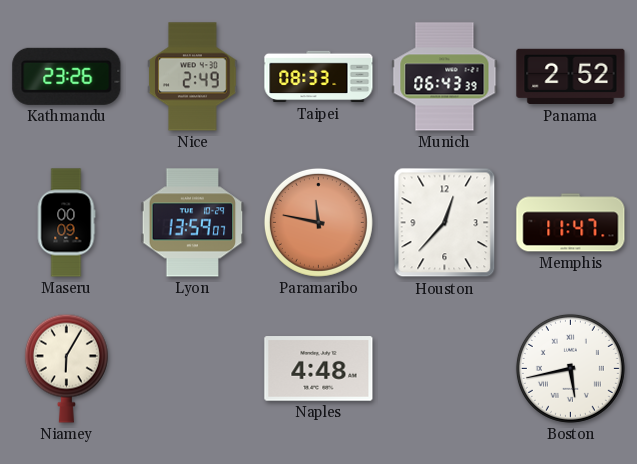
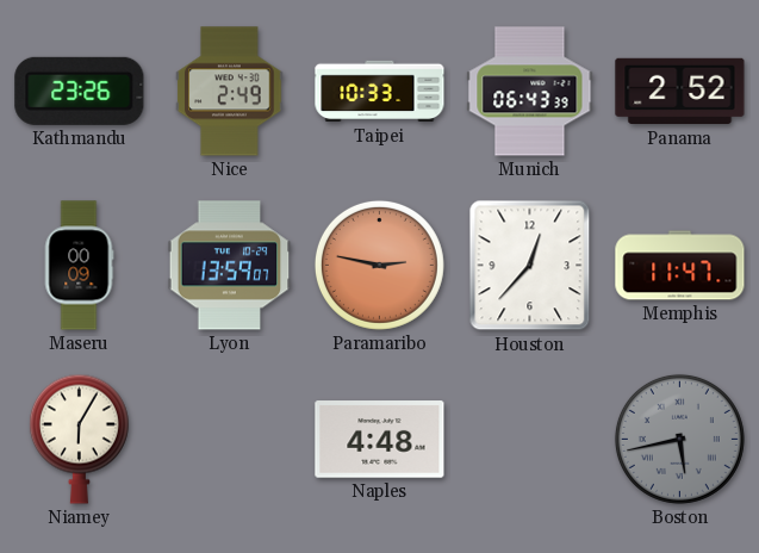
Taipei: 08:33 -> 10:33 (380, 92)
Paramaribo: 11:47 -> 2:47 (379, 265)
Boston dial: white -> grey (679, 439)
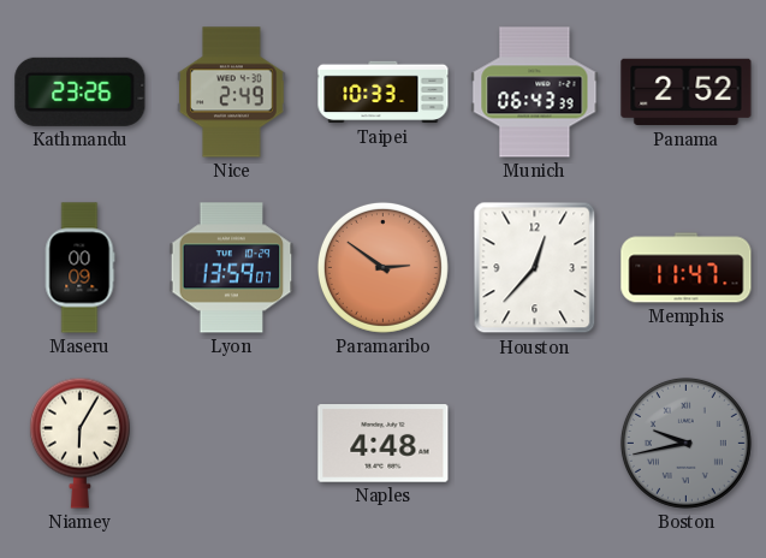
Paramaribo: 2:47 -> 2:51 (382, 267)
Boston: 5:43 -> 9:43 (685, 443)
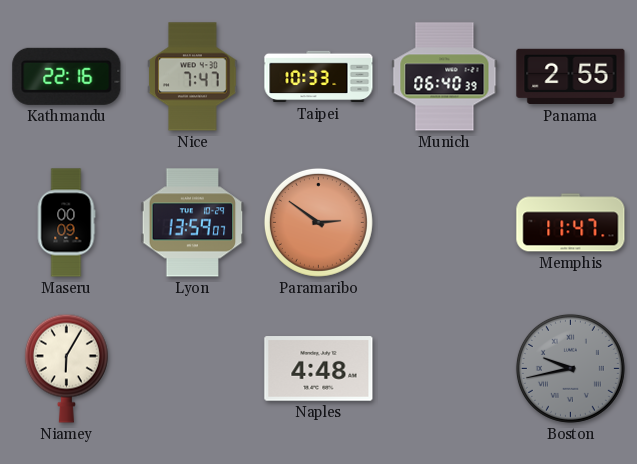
Kathmandu: 23:26 -> 22:16 (67, 76)
Nice: 2:49 -> 7:47 (193, 77)
Munich: 06:43 -> 06:40 (445, 77)
Panama: 2:52 -> 2:55 (571, 77)
Houston: 12:37 -> none (535, 268)
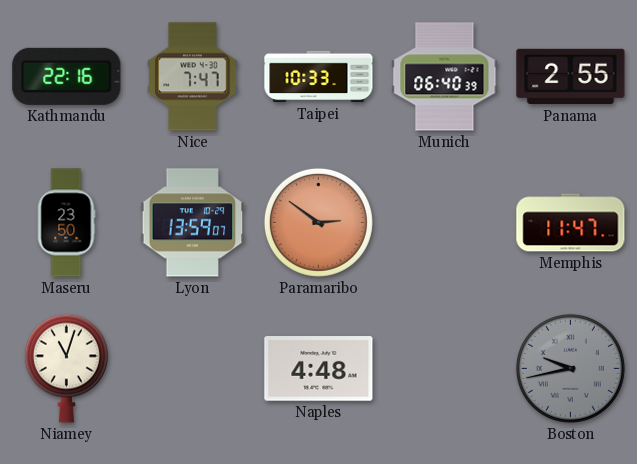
Maseru: 00:09 -> 23:50 (66, 223)
Niamey: 6:05 -> 11:03 (66, 368)
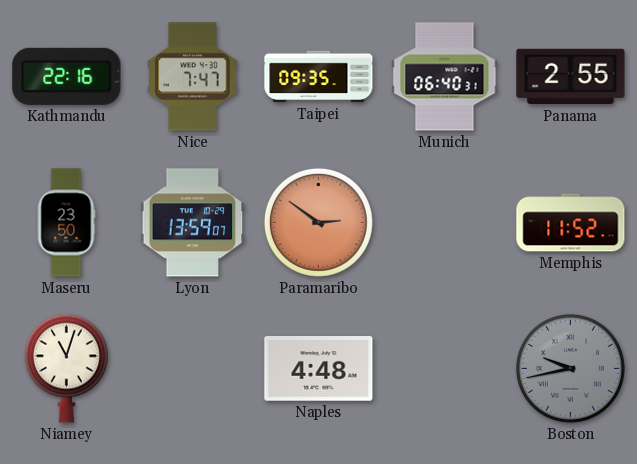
Taipei: 10:33 -> 09:35 (319, 77)
Munich: 06:40:39 -> 06:40:31 (445, 77)
Memphis: 11:47 -> 11:52 (571, 223)
